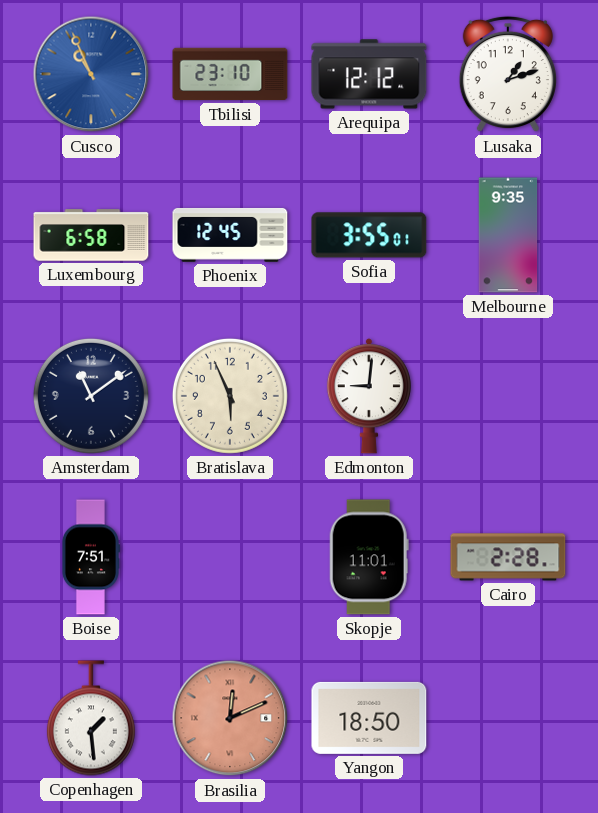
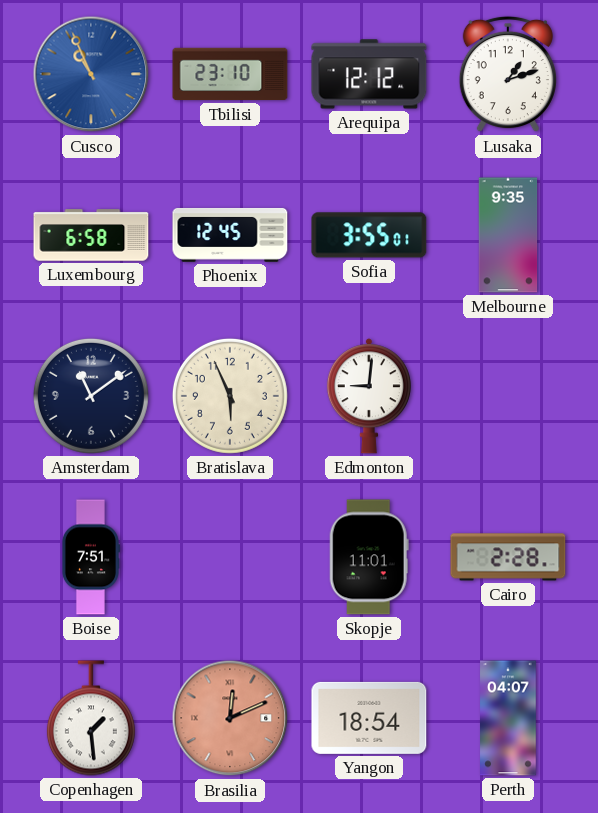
Yangon: 18:50 -> 18:54 (369, 718)
Perth: none -> 04:07 (508, 718)
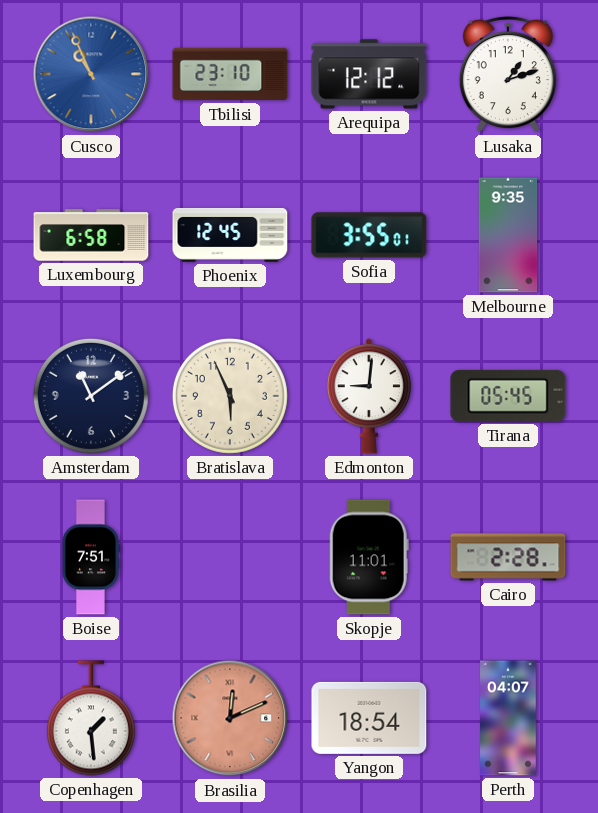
Tirana: none -> 05:45 (508, 396)
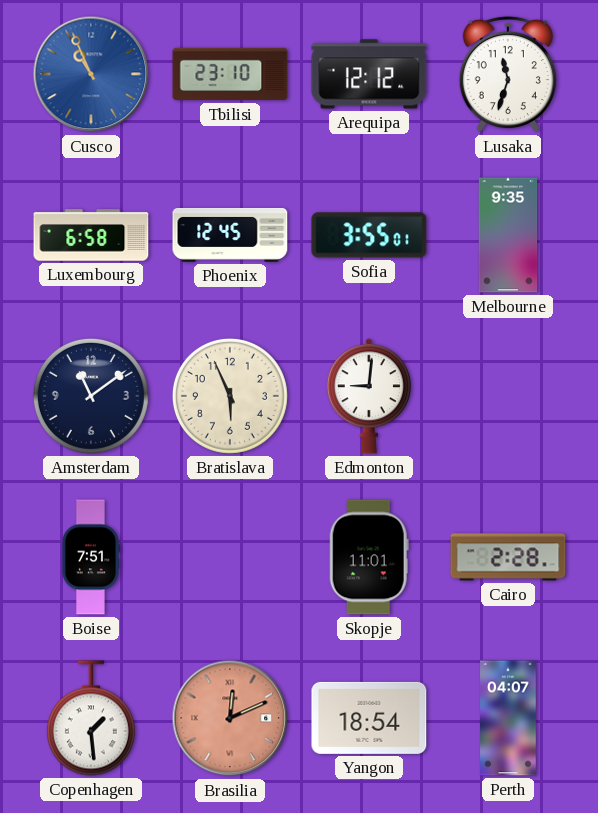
Lusaka: 1:12 -> 11:33 (508, 74)
Tirana: 05:45 -> none (508, 396)
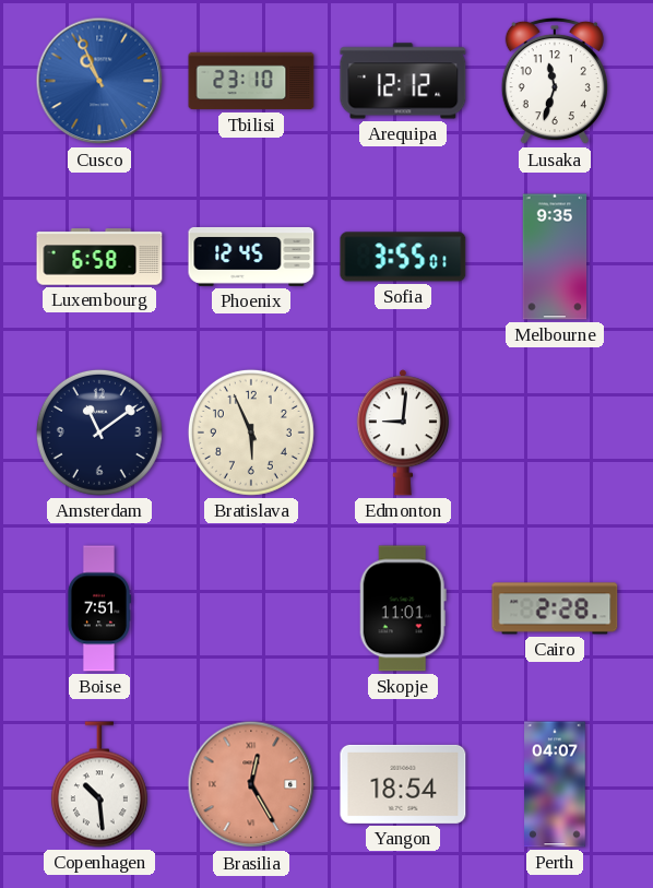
Copenhagen: 1:29 -> 10:29 (99, 784)
Brasilia: 12:11 -> 12:25 (251, 784)
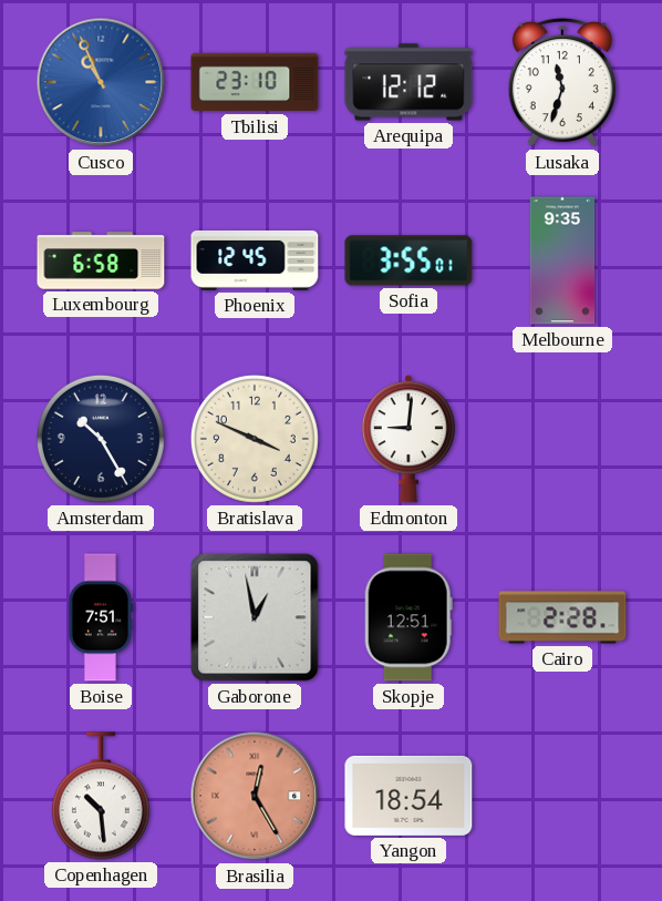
Amsterdam: 11:09 -> 10:25 (101, 439)
Bratislava: 5:56 -> 3:49 (255, 439)
Gaborone: none -> 12:58 (255, 617)
Skopje: 11:01 -> 12:51 (408, 617)
Perth: 04:07 -> none (555, 784)
